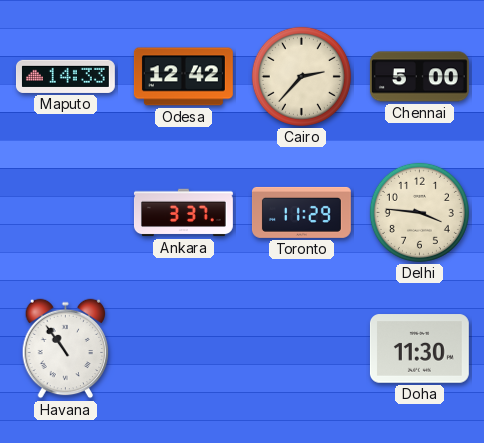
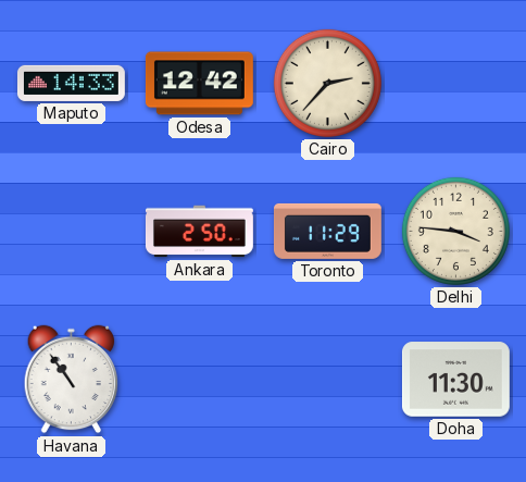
Chennai: 5:00 -> none (419, 77)
Ankara: 3:37 -> 2:50 (199, 232)
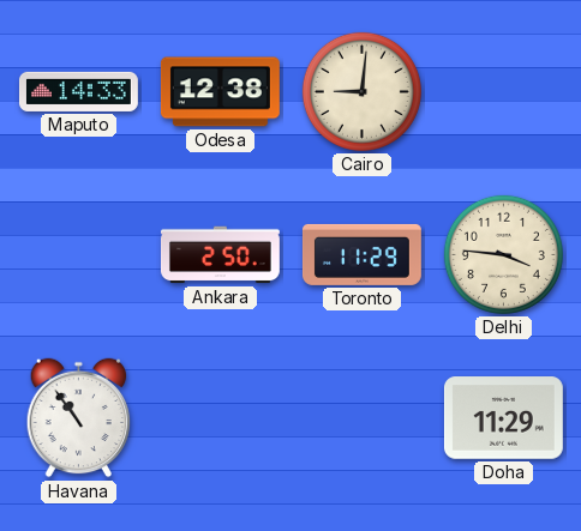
Odesa: 12:42 -> 12:38 (220, 92)
Cairo: 2:37 -> 9:01 (361, 91)
Doha: 11:30 -> 11:29 (503, 418)
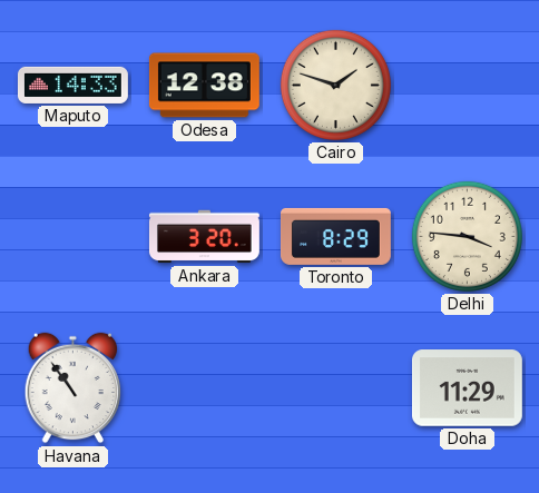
Cairo: 9:01 -> 1:48 (335, 85)
Ankara: 2:50 -> 3:20 (204, 237)
Toronto: 11:29 -> 8:29 (335, 236)
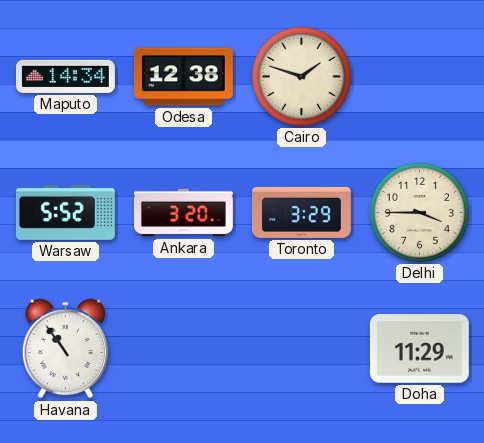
Maputo: 14:33 -> 14:34 (65, 76)
Warsaw: none -> 5:52 (65, 212)
Toronto: 8:29 -> 3:29 (301, 212)
Delhi: 3:46 -> 3:45 (419, 212)
